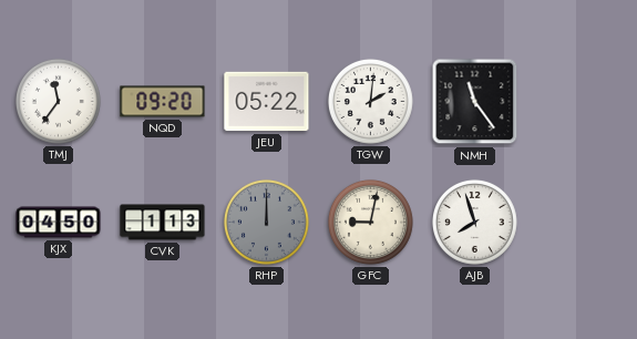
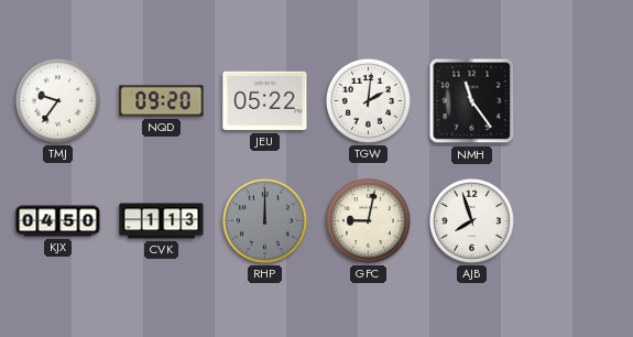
TMJ: 11:36 -> 9:36 (57, 100)
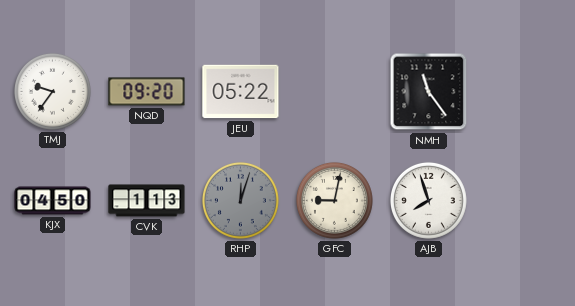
TGW: 2:01 -> none (368, 100)
RHP: 12:00 -> 12:03 (240, 200)
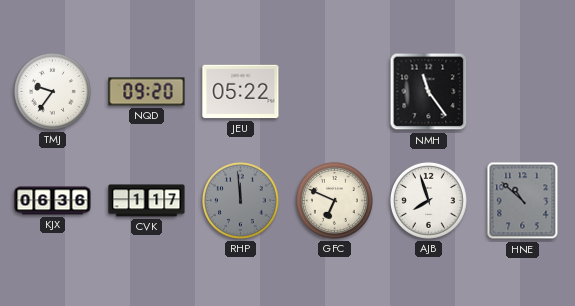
KJX: 04:50 -> 06:36 (53, 201)
CVK: 1:13 -> 1:17 (147, 201)
RHP: 12:03 -> 11:59 (240, 200)
GFC: 9:02 -> 6:49 (334, 200)
HNE: none -> 10:52 (523, 201)
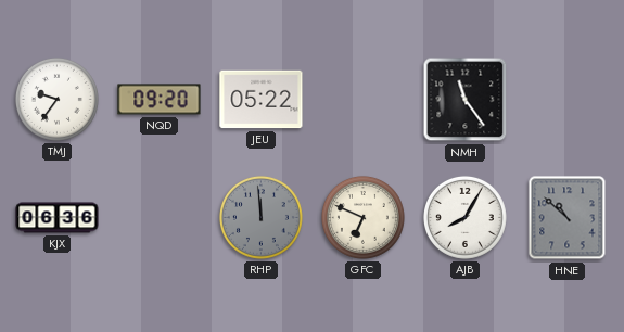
CVK: 1:17 -> none (147, 201)
AJB: 7:57 -> 8:05 (464, 217)
